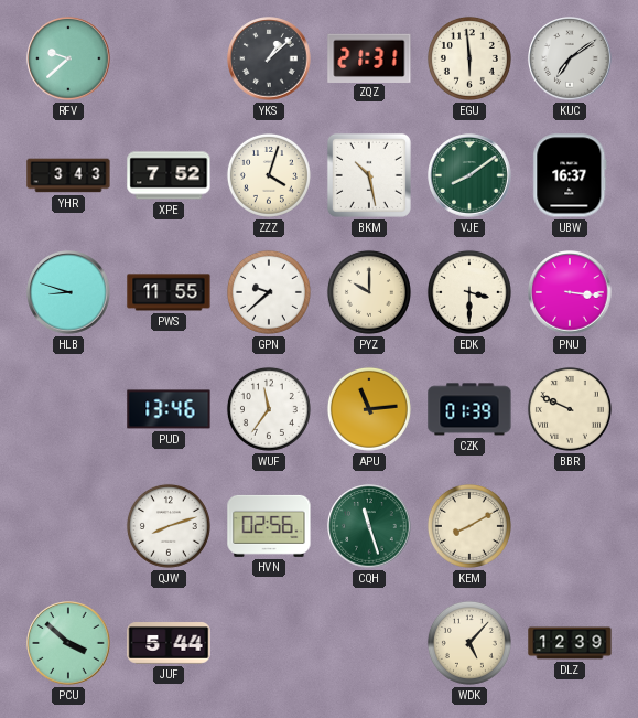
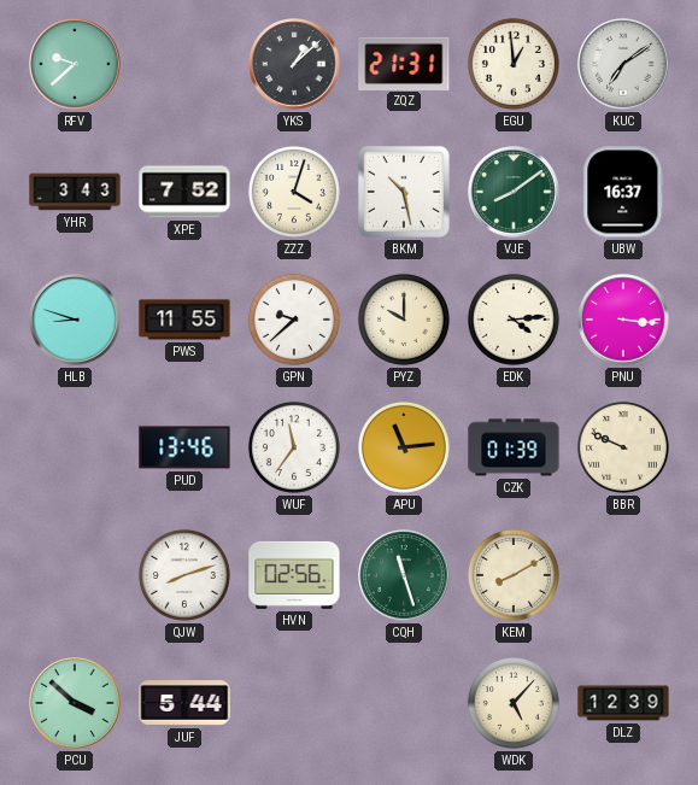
EGU: 5:59 -> 12:59 (514, 64)
EDK: 3:30 -> 4:14 (514, 320)
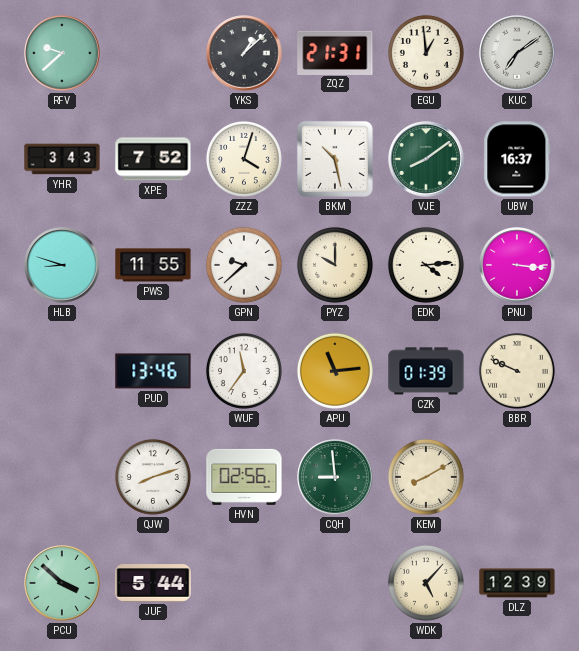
CQH: 11:27 -> 8:59 (335, 477)
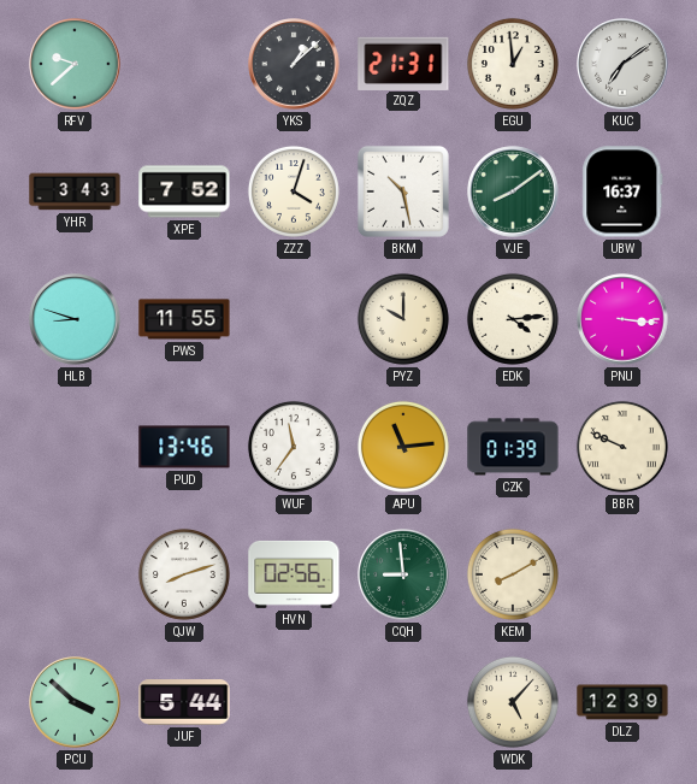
GPN: 9:38 -> none (244, 265)
